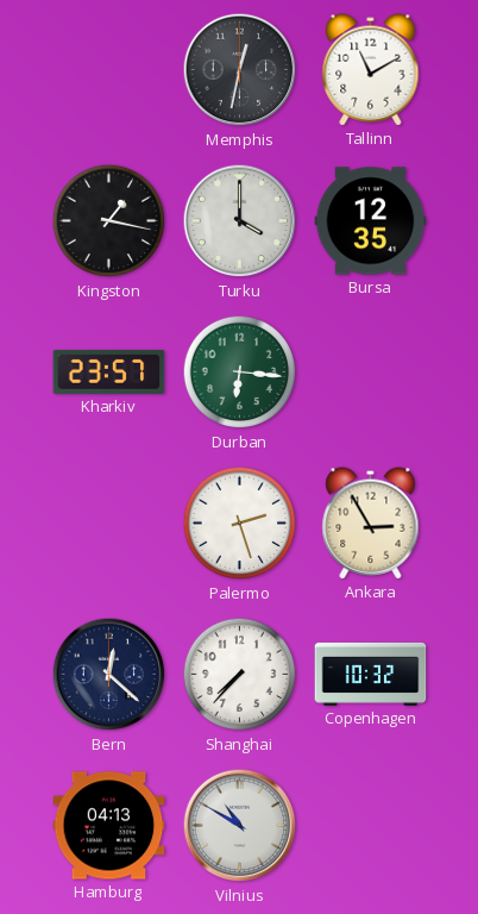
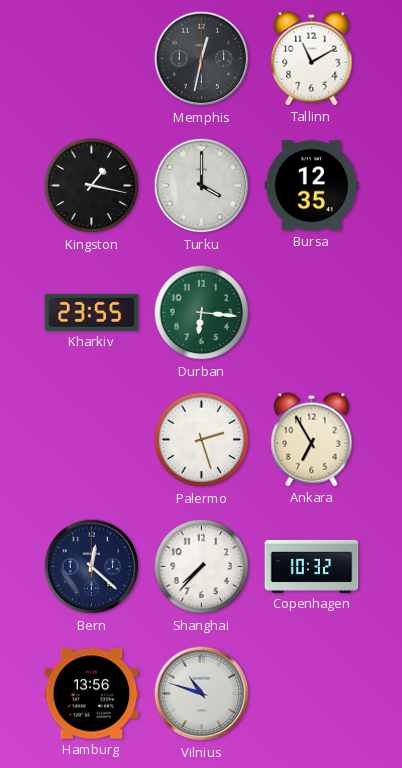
Kharkiv: 23:57 -> 23:55 (92, 312)
Ankara: 2:55 -> 6:55 (312, 440)
Hamburg: 04:13 -> 13:56 (92, 694)
Vilnius: 10:50 -> 10:48 (202, 694)
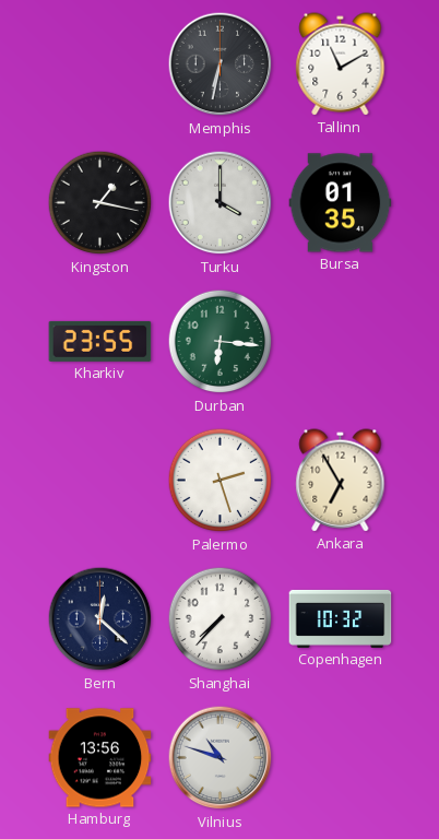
Memphis: 12:32 -> 6:32 (221, 64)
Bursa: 12:35 -> 01:35 (341, 203)
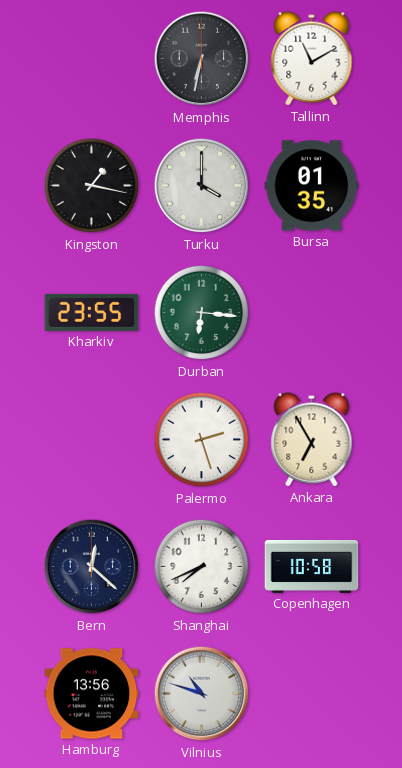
Shanghai: 7:37 -> 7:41 (202, 567)
Copenhagen: 10:32 -> 10:58 (312, 566)
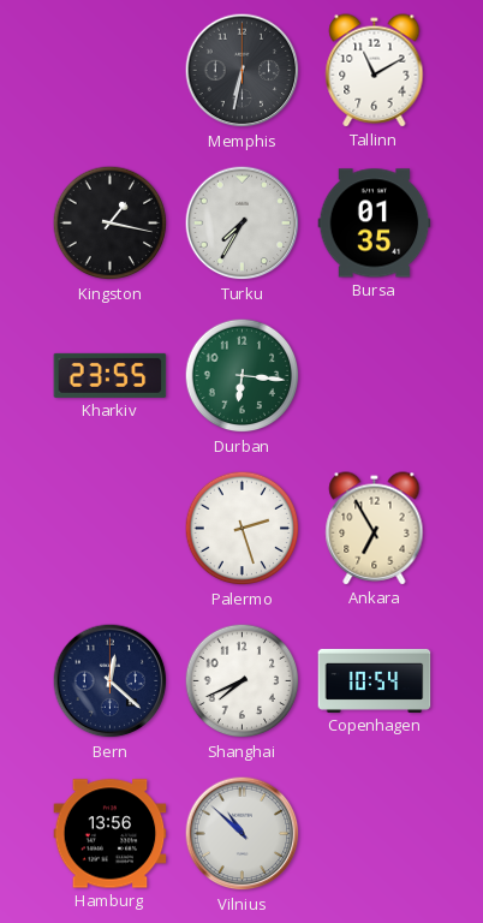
Turku: 4:00 -> 7:35 (243, 224)
Copenhagen: 10:58 -> 10:54 (375, 680)
Vilnius: 10:48 -> 10:52 (243, 834)
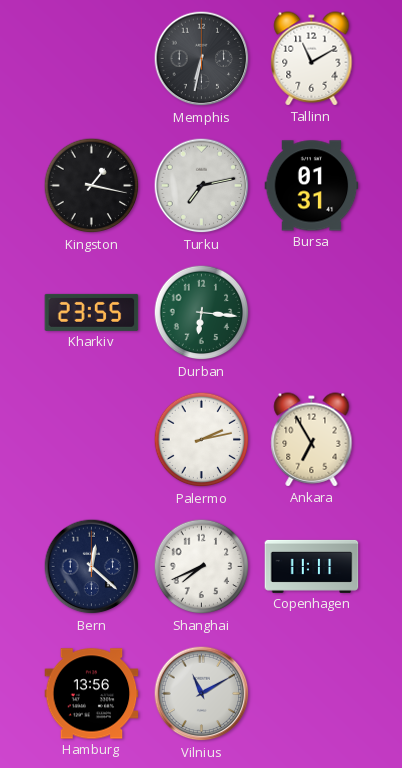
Turku: 7:35 -> 7:13 (202, 186)
Bursa: 01:35 -> 01:31 (312, 186)
Palermo: 2:27 -> 2:13 (202, 440)
Copenhagen: 10:54 -> 11:11 (312, 566)
Vilnius: 10:52 -> 11:10 (202, 694)
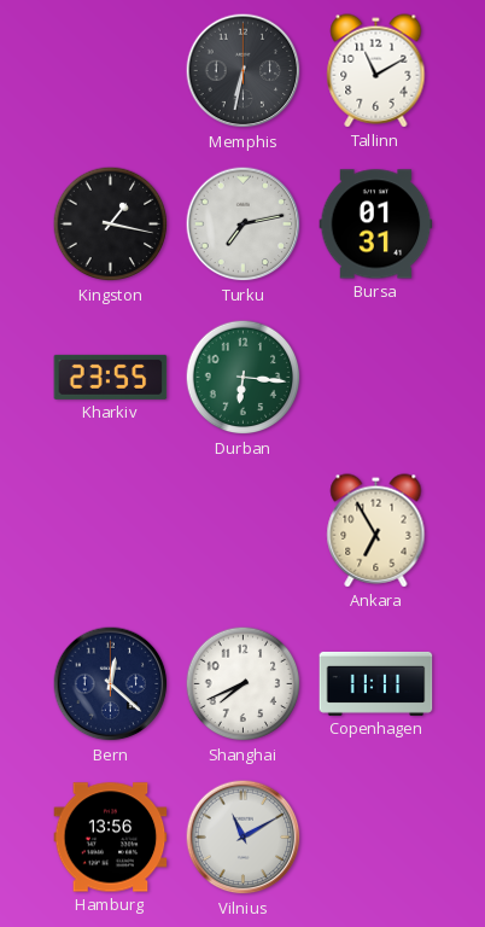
Palermo: 2:13 -> none (202, 440)
